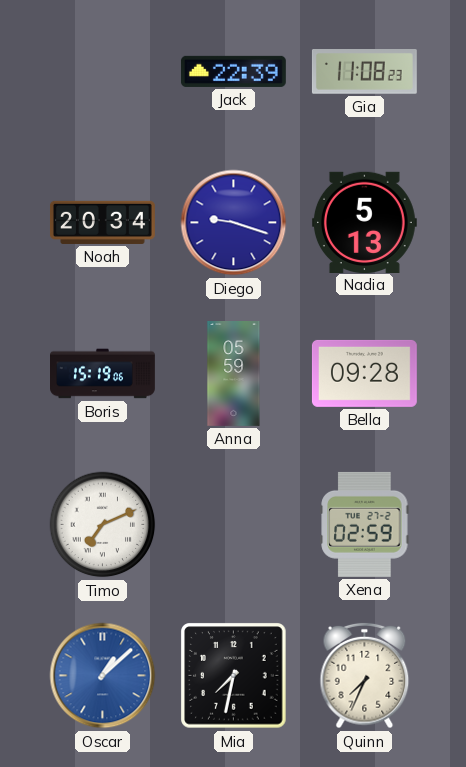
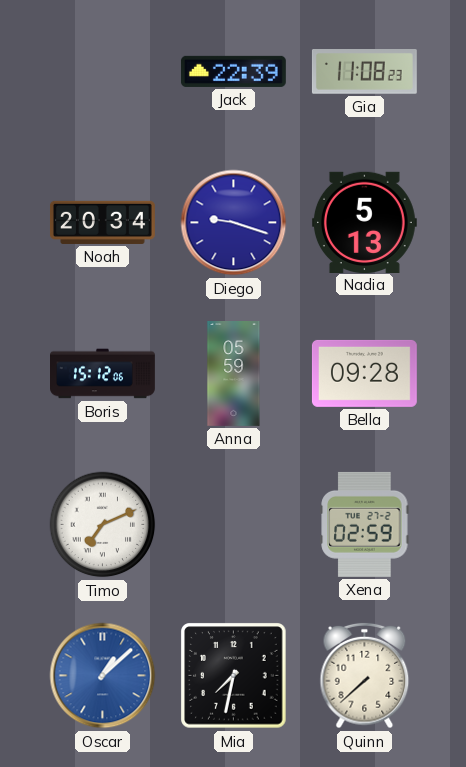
Boris: 15:19 -> 15:12 (103, 374)
Quinn: 7:34 -> 7:38 (365, 676)
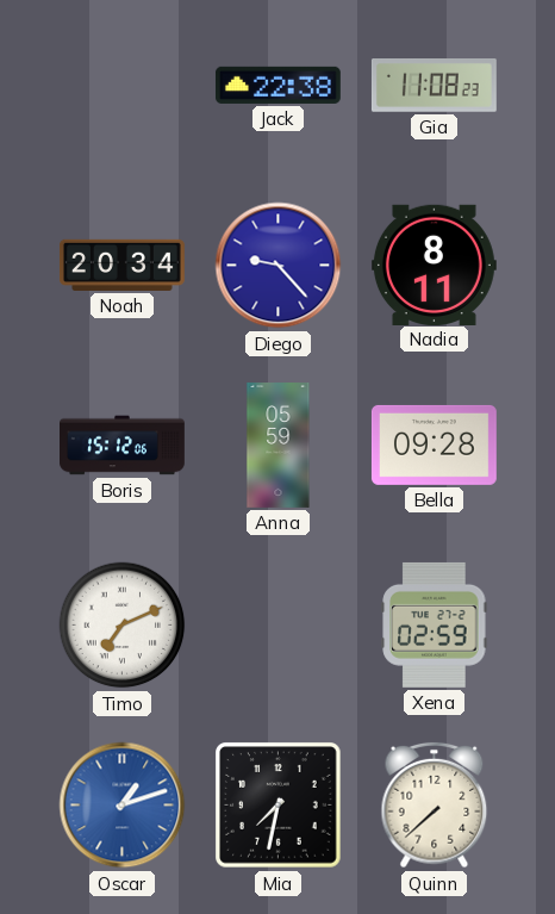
Jack: 22:39 -> 22:38 (277, 85)
Diego: 9:18 -> 9:23 (279, 266)
Nadia: 5:13 -> 8:11 (434, 265)
Oscar: 1:08 -> 1:12 (123, 806)
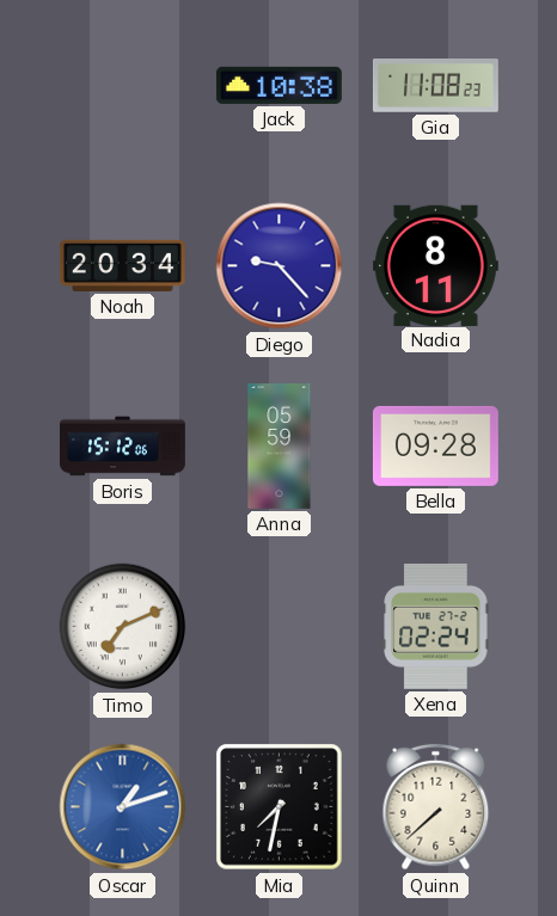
Jack: 22:38 -> 10:38 (278, 85)
Xena: 02:59 -> 02:24 (436, 626)
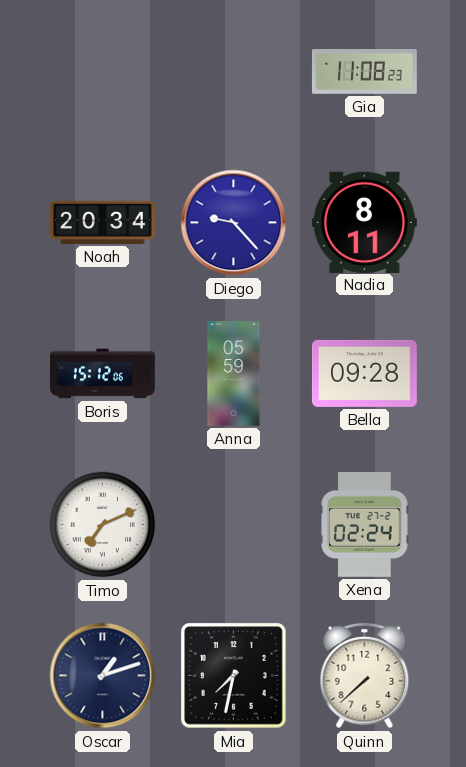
Jack: 10:38 -> none (278, 85)
Oscar dial: blue -> navy (103, 676)
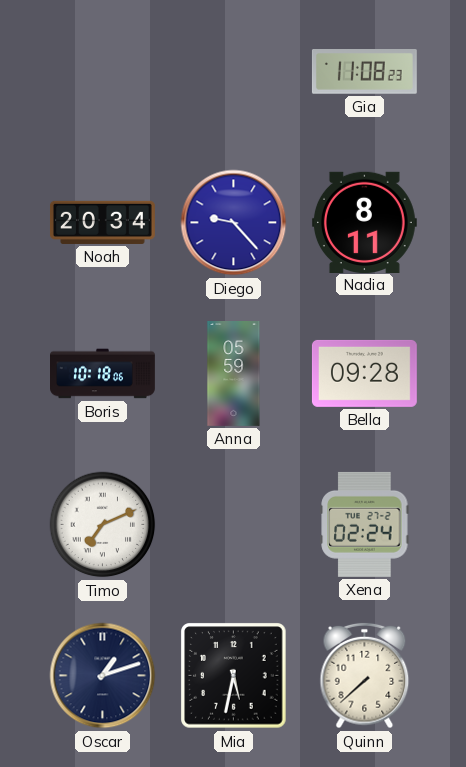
Boris: 15:12 -> 10:18 (103, 374)
Mia: 7:32 -> 5:32 (234, 676)
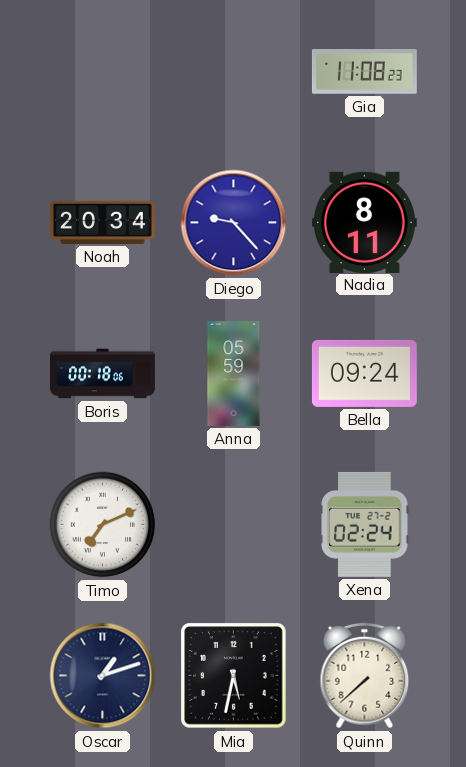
Boris: 10:18 -> 00:18 (103, 374)
Bella: 09:28 -> 09:24 (364, 373)
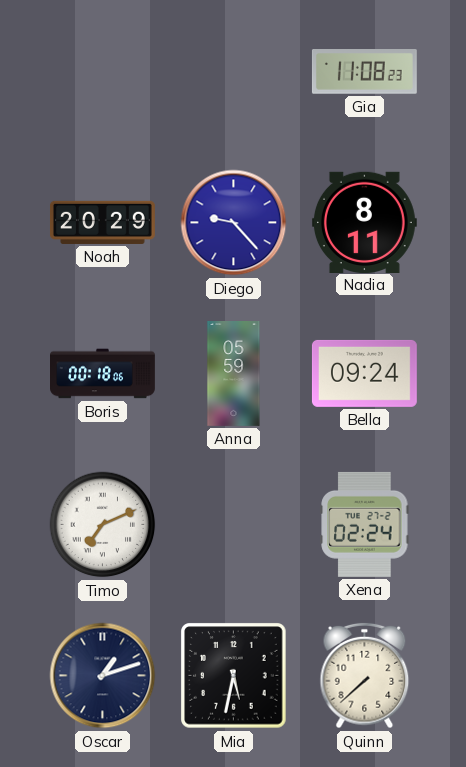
Noah: 20:34 -> 20:29 (102, 222)
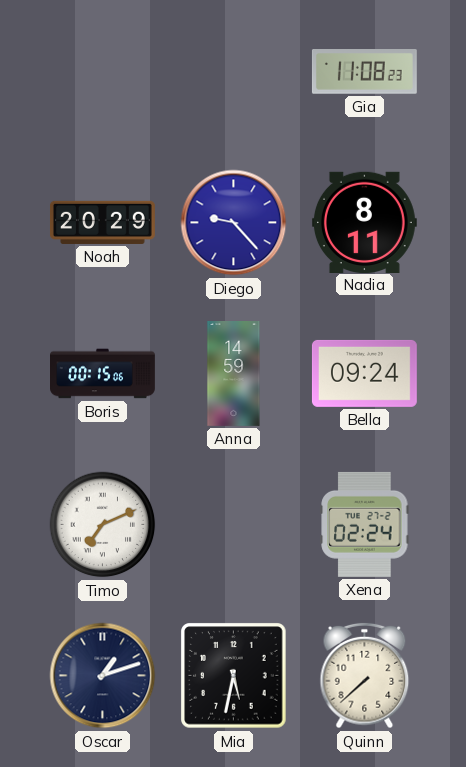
Boris: 00:18 -> 00:15 (103, 374)
Anna: 05:59 -> 14:59 (234, 374)
